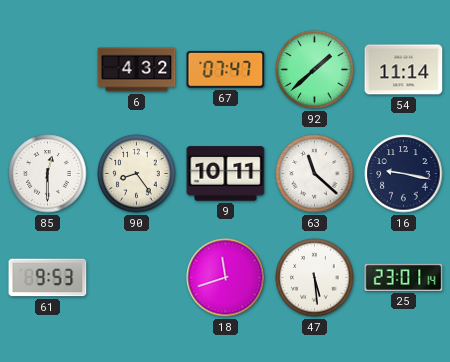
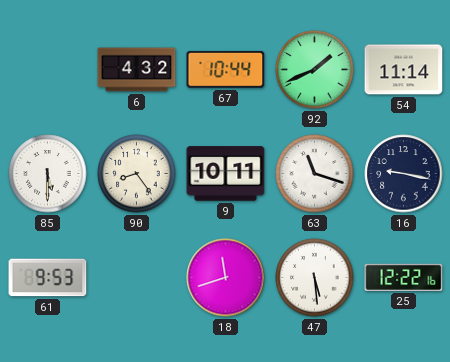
67: 07:47 -> 10:44 (226, 69)
92: 1:38 -> 1:41 (315, 70)
85: 12:30 -> 5:30 (48, 174)
63: 11:22 -> 11:18 (315, 174)
25: 23:01 -> 12:22 (404, 277)
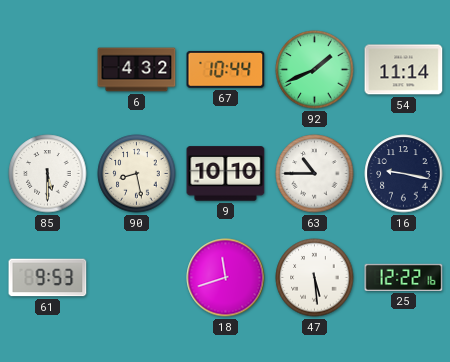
90: 8:24 -> 8:28 (137, 174)
9: 10:11 -> 10:10 (226, 174)
63: 11:18 -> 10:45 (315, 174)
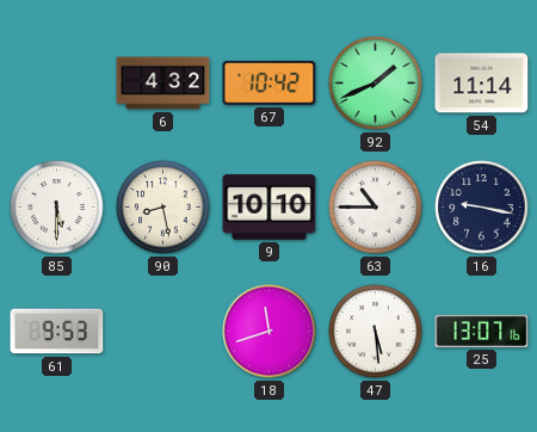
67: 10:44 -> 10:42 (270, 82)
25: 12:22 -> 13:07 (482, 331)
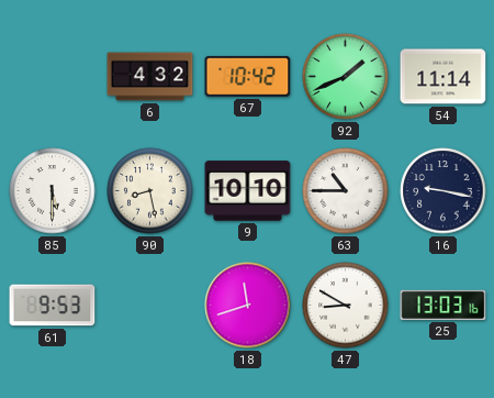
47: 5:29 -> 8:50 (346, 306)
25: 13:07 -> 13:03 (444, 305)
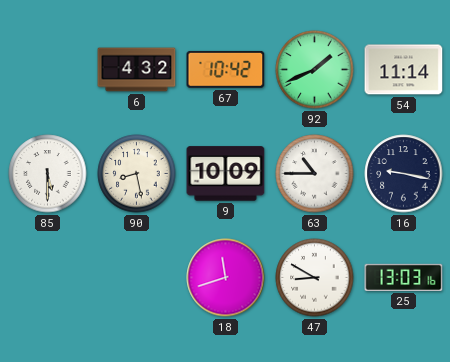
9: 10:10 -> 10:09 (226, 174)
61: 9:53 -> none (53, 306)
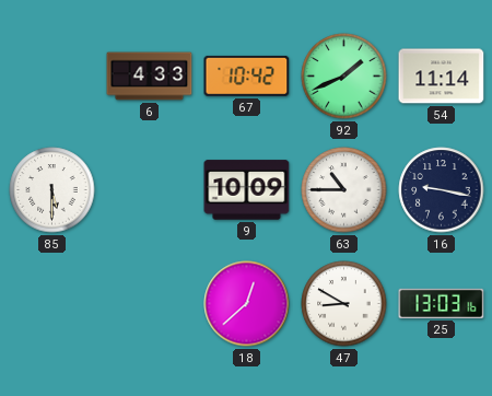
6: 4:32 -> 4:33 (150, 77)
90: 8:28 -> none (137, 174)
18: 11:42 -> 12:38 (247, 304)
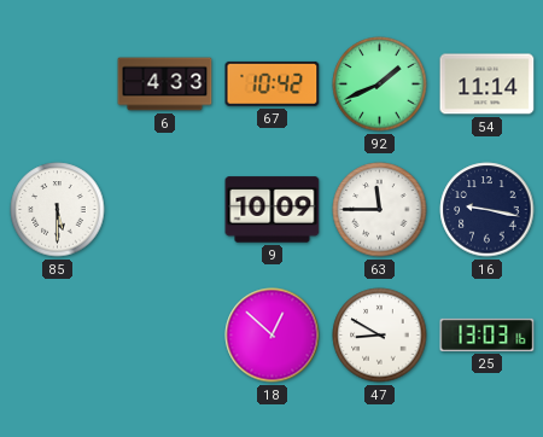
63: 10:45 -> 11:45 (380, 210)
18: 12:38 -> 12:52 (273, 336)
